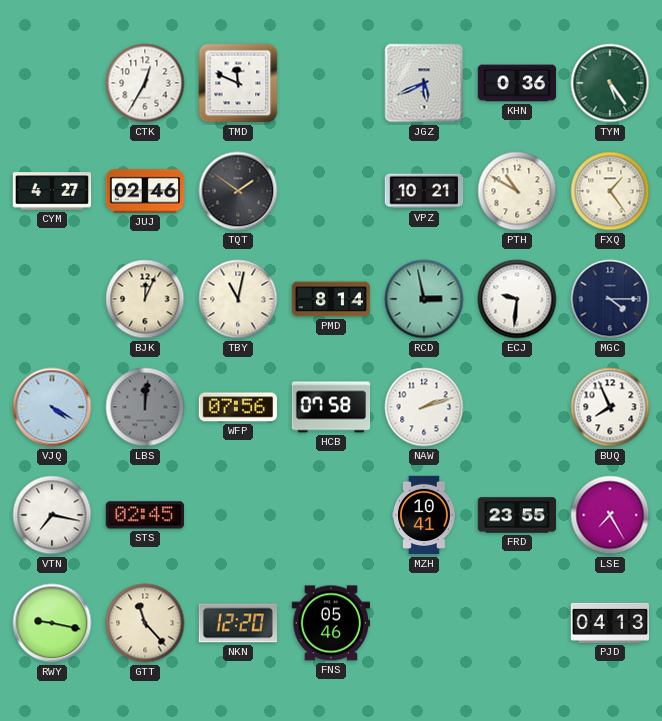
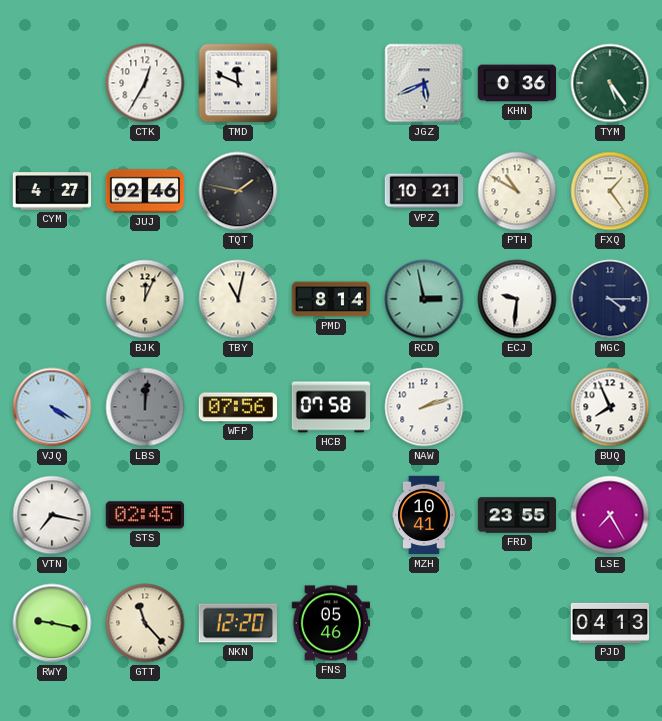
TQT: 1:51 -> 1:47 (238, 191)
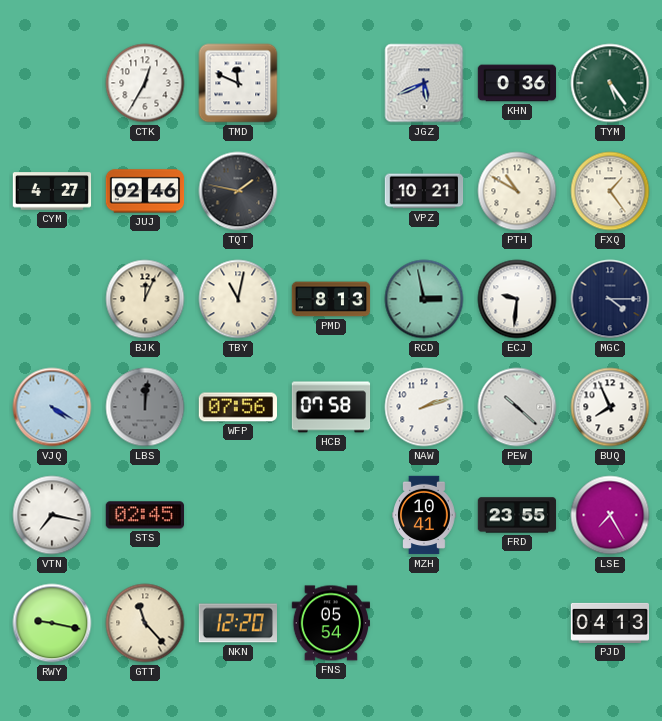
PMD: 8:14 -> 8:13 (331, 299)
PEW: none -> 10:22 (517, 407)
FNS: 05:46 -> 05:54 (330, 623)
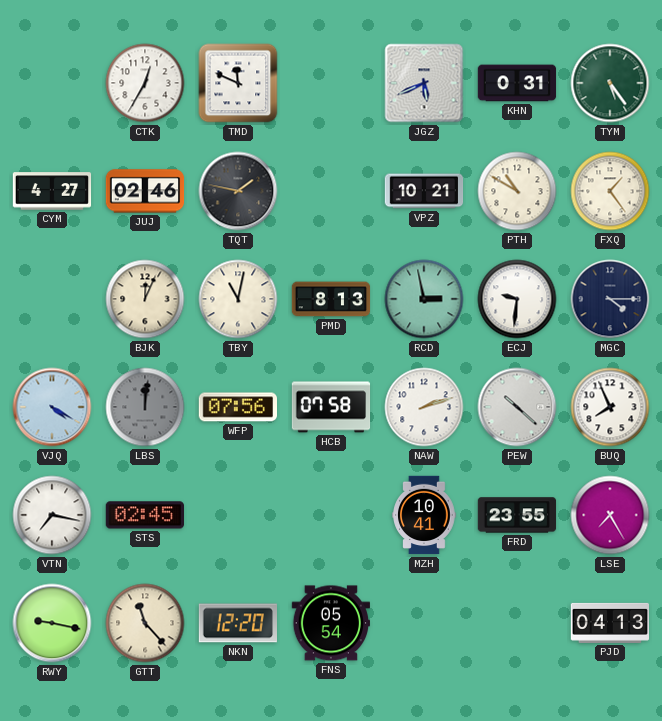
KHN: 0:36 -> 0:31 (517, 83)
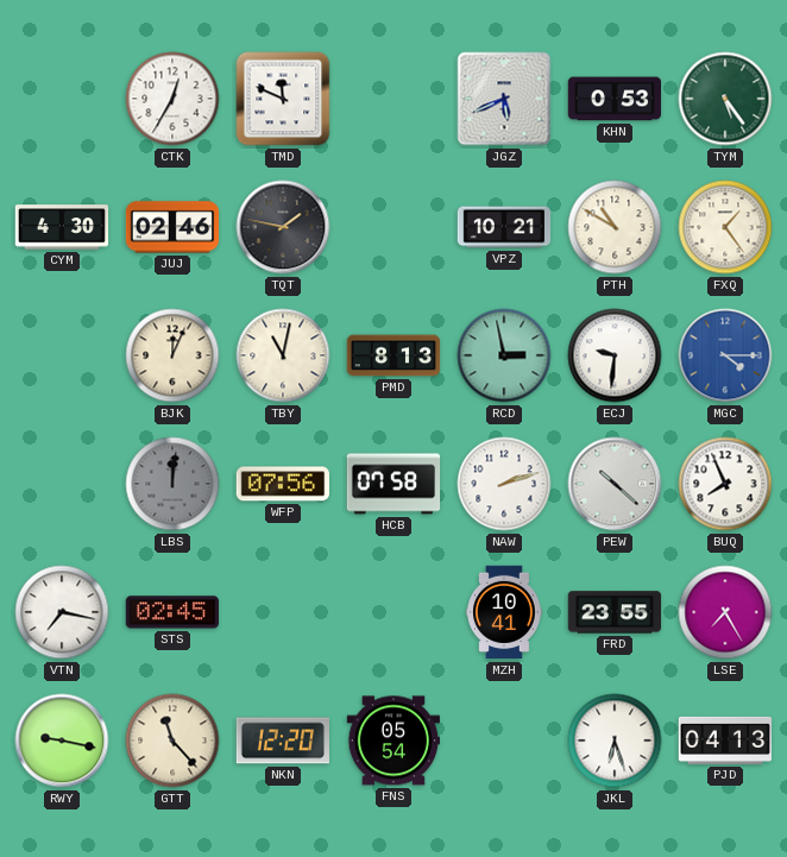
KHN: 0:31 -> 0:53 (615, 99)
CYM: 4:27 -> 4:30 (62, 227)
MGC dial: navy -> blue (725, 355)
VJQ: 4:20 -> none (52, 407)
JKL: none -> 6:27 (615, 741)
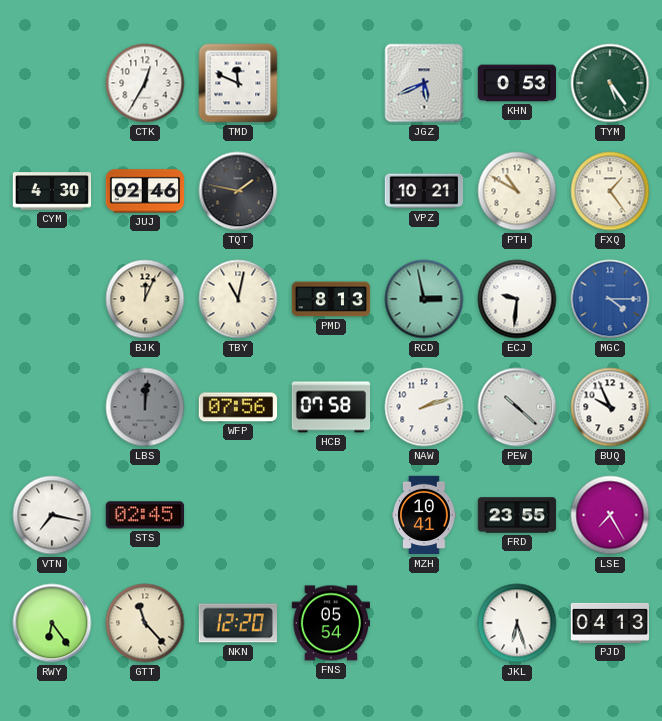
BUQ: 7:56 -> 9:56 (610, 407)
RWY: 9:17 -> 6:24 (52, 623)
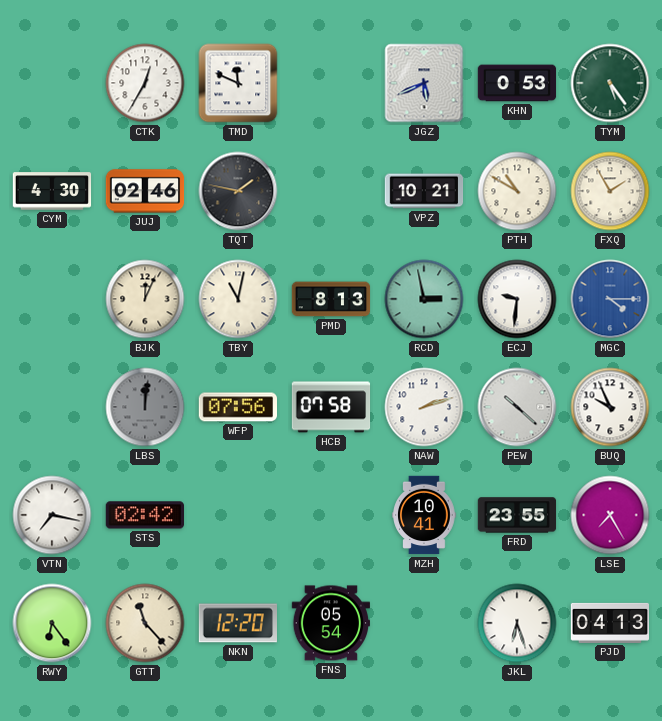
FXQ: 1:24 -> 1:55 (610, 191)
STS: 02:45 -> 02:42 (144, 515)
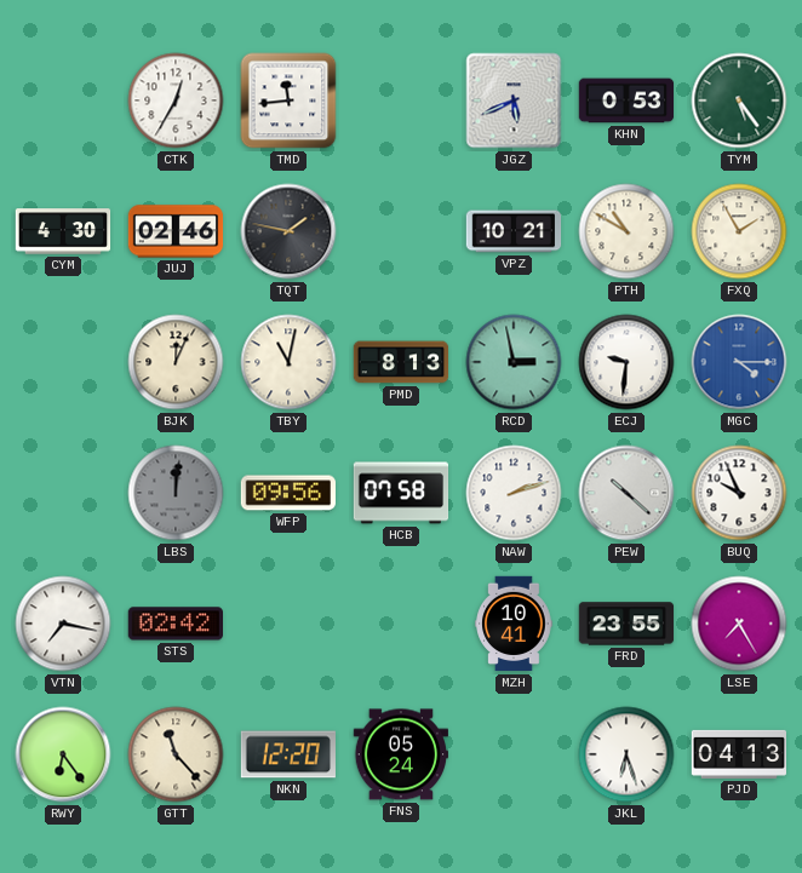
TMD: 11:49 -> 11:44 (288, 100)
WFP: 07:56 -> 09:56 (287, 493)
FNS: 05:54 -> 05:24 (400, 754)
